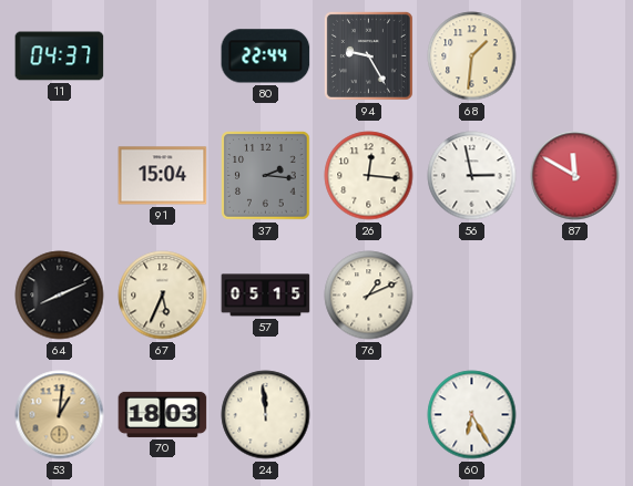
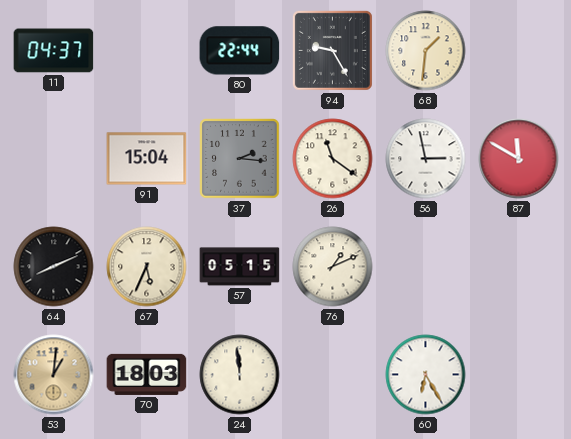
26: 12:16 -> 11:21 (333, 159)
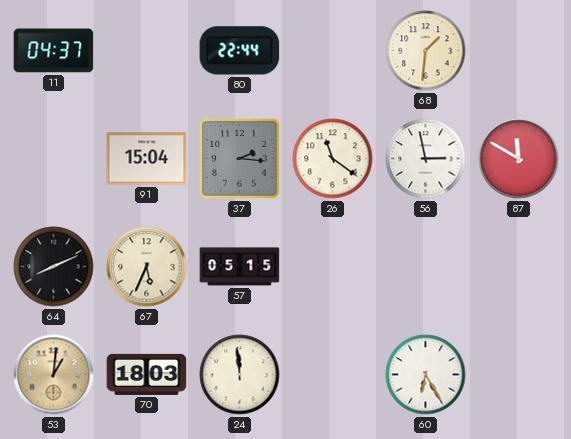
94: 9:25 -> none (332, 50)
76: 1:11 -> none (333, 267)
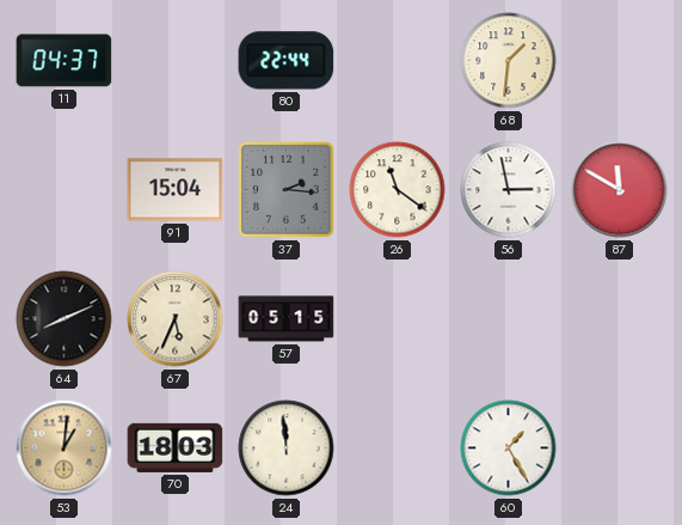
60: 6:25 -> 1:25 (509, 448)
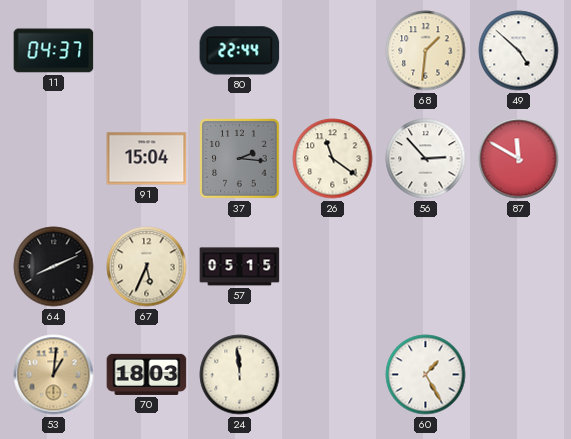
49: none -> 4:52 (519, 51)
56: 2:58 -> 2:53 (426, 159)
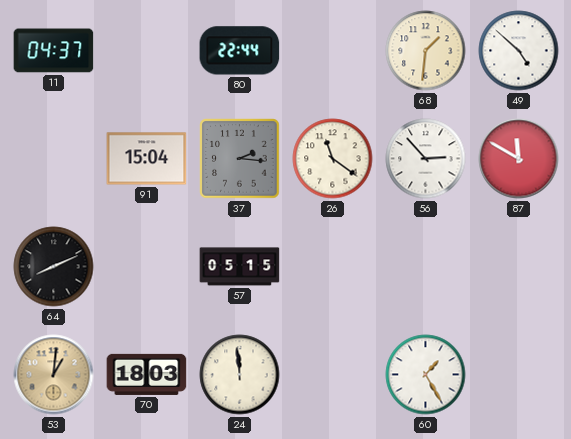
67: 5:34 -> none (147, 267)
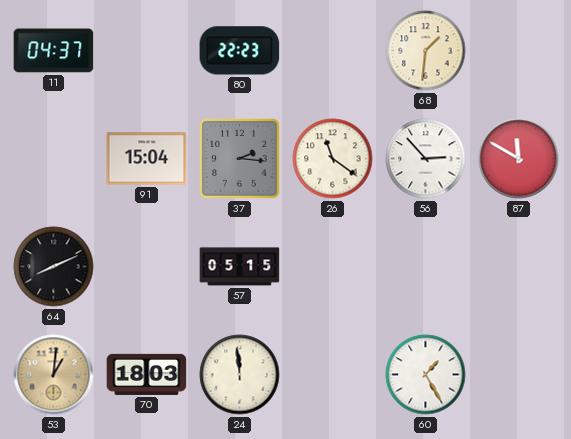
80: 22:44 -> 22:23 (240, 51)
49: 4:52 -> none (519, 51)
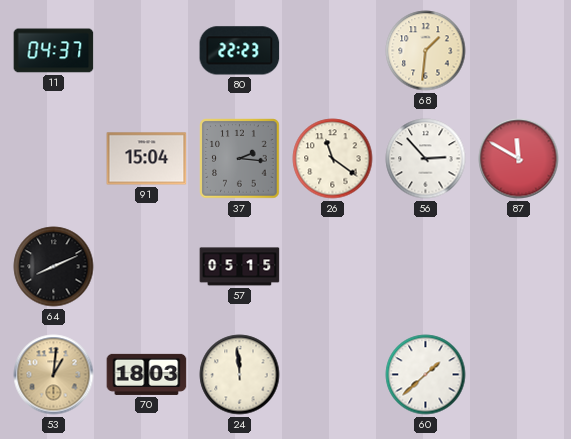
60: 1:25 -> 1:38 (426, 375)
